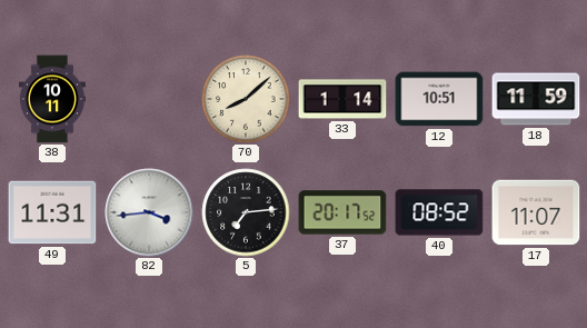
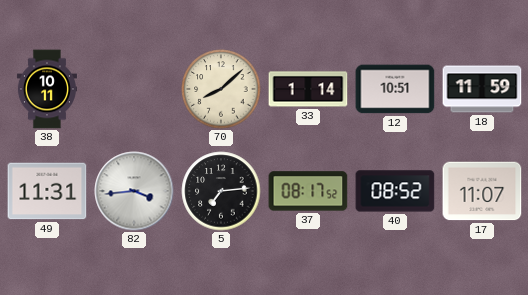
37: 20:17 -> 08:17 (308, 191)
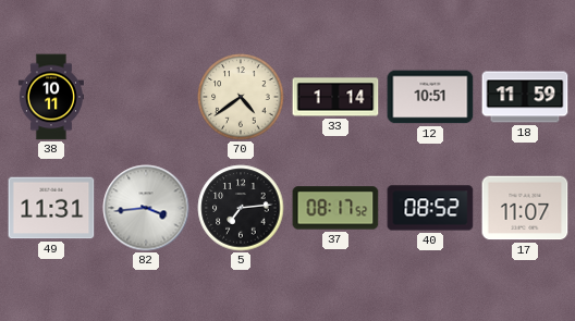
70: 8:08 -> 4:39 (241, 97)
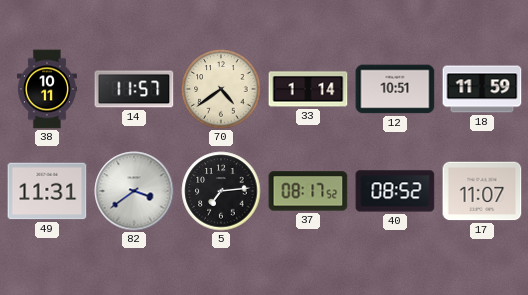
14: none -> 11:57 (134, 89)
82: 3:44 -> 3:39 (134, 191)
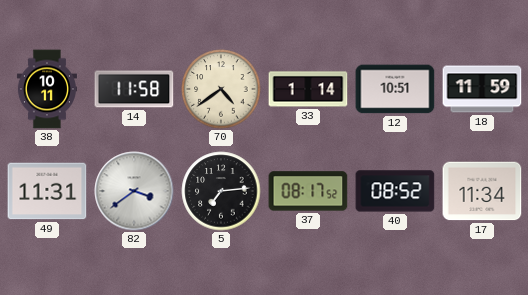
14: 11:57 -> 11:58 (134, 89)
17: 11:07 -> 11:34 (482, 191)
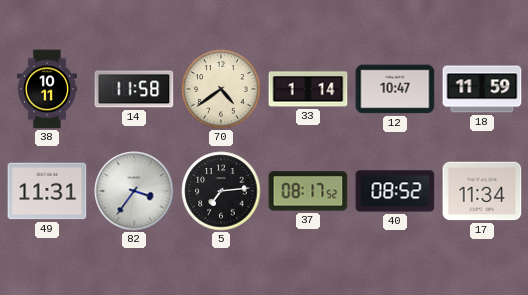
12: 10:51 -> 10:47 (395, 89)
82: 3:39 -> 3:36 (134, 191)
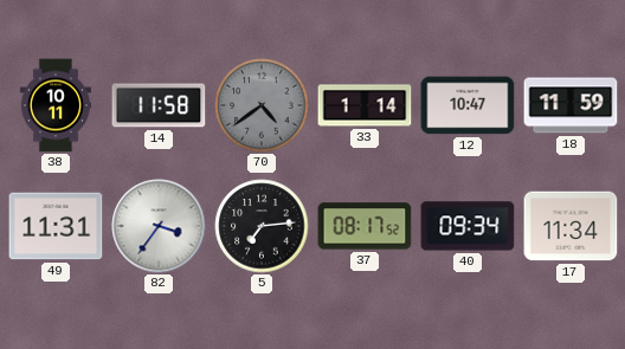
70 dial: cream -> grey (262, 105)
40: 08:52 -> 09:34 (468, 226)
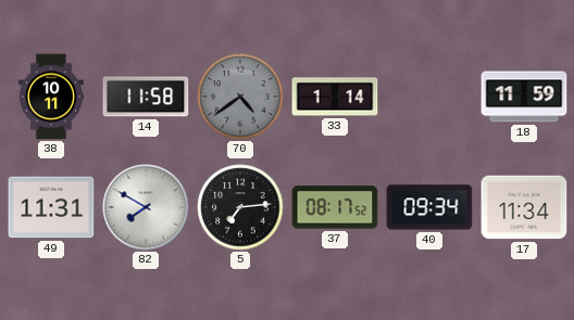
12: 10:47 -> none (468, 105)
82: 3:36 -> 7:50 (146, 207)
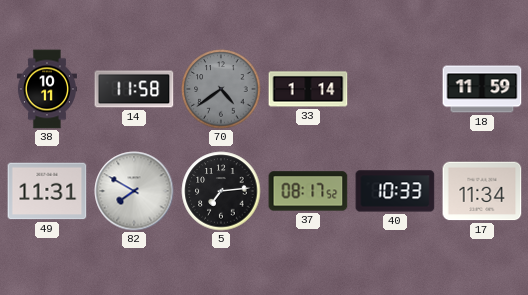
40: 09:34 -> 10:33 (395, 191)
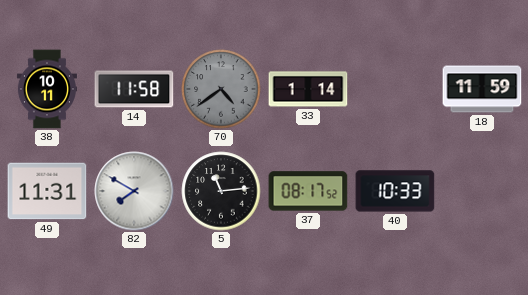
5: 7:14 -> 11:14 (221, 191)
17: 11:34 -> none (482, 191)
